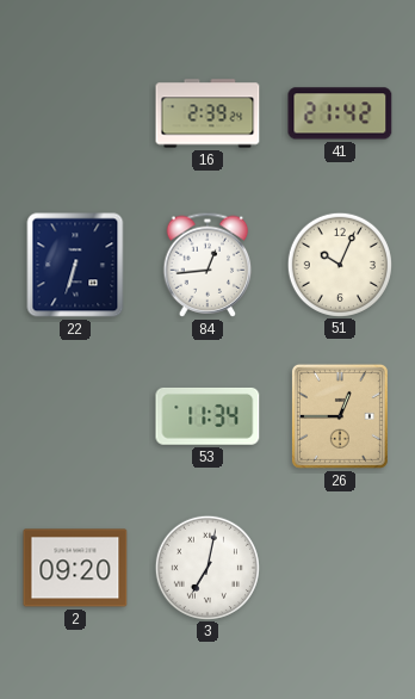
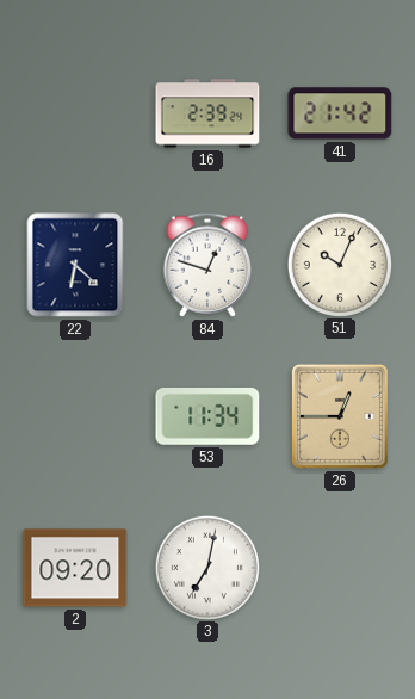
22: 6:33 -> 6:22 (75, 265)
84: 12:44 -> 12:48 (207, 265)
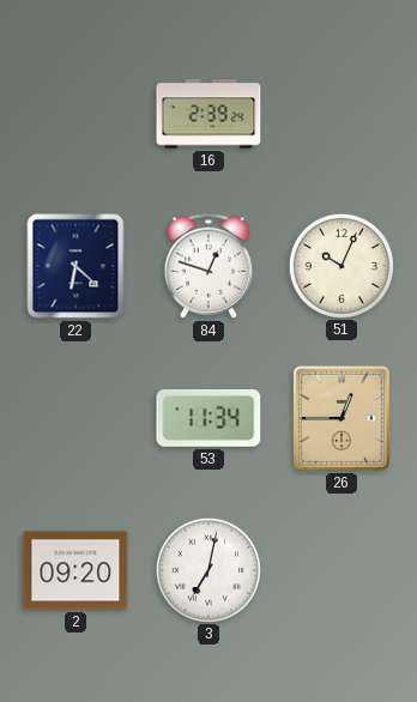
41: 21:42 -> none (340, 113)
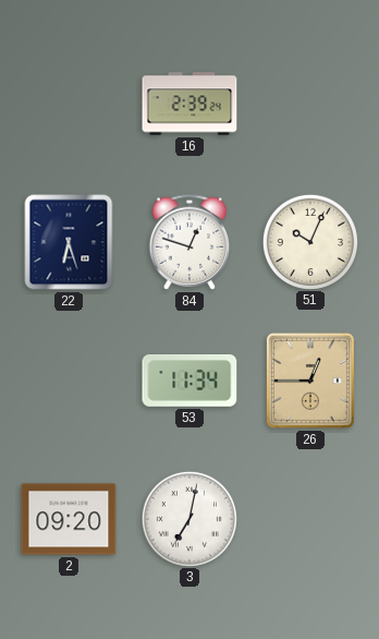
22: 6:22 -> 6:27 (69, 242)
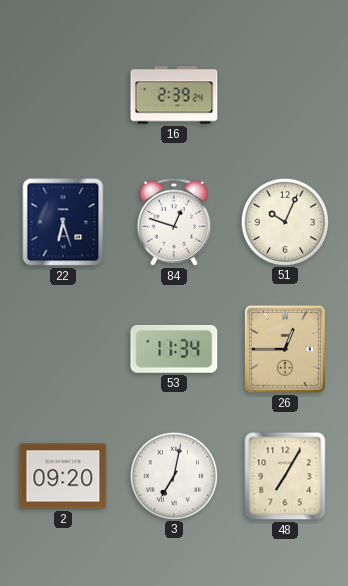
48: none -> 7:05 (285, 476)
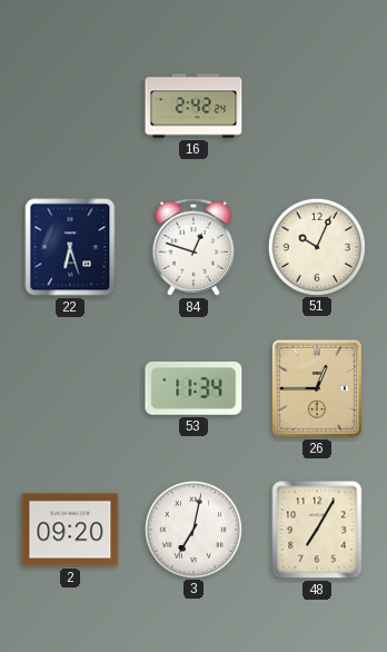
16: 2:39 -> 2:42 (193, 106)
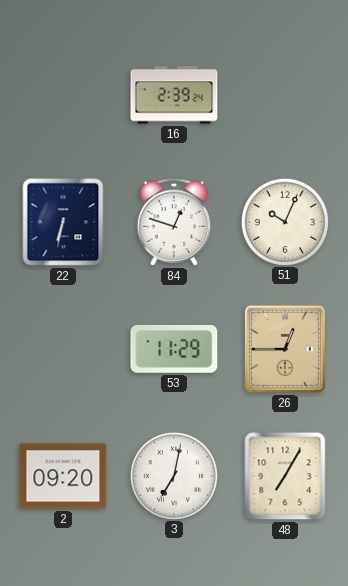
16: 2:42 -> 2:39 (174, 95)
22: 6:27 -> 6:32 (63, 222)
53: 11:34 -> 11:29 (174, 349)
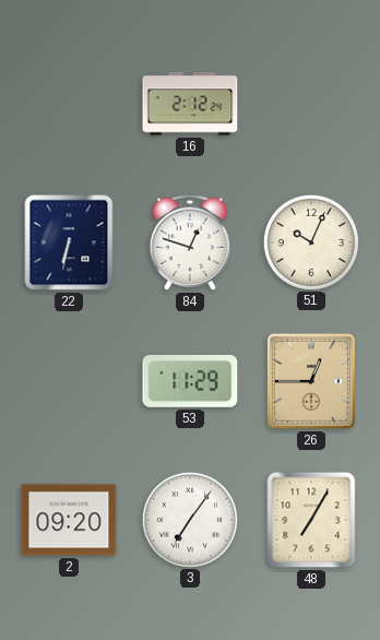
16: 2:39 -> 2:12 (190, 104)
3: 7:02 -> 7:06 (190, 519)
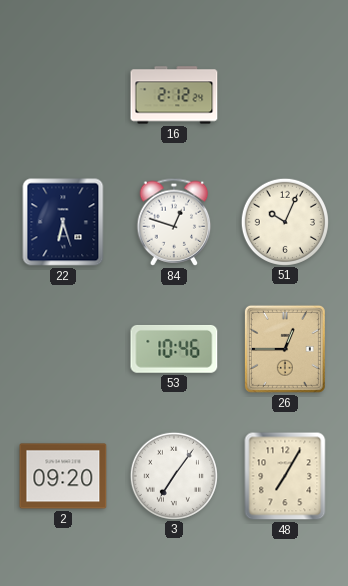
22: 6:32 -> 6:27 (63, 222)
53: 11:29 -> 10:46 (174, 349)
